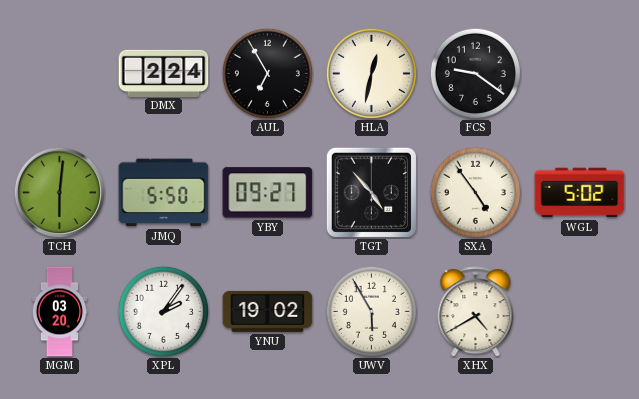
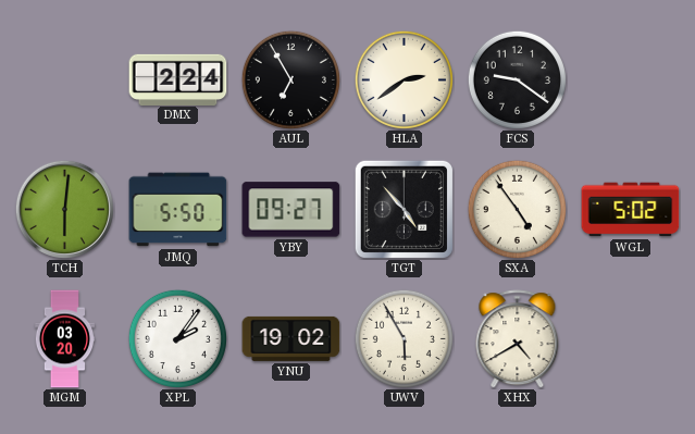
HLA: 12:32 -> 2:39 (404, 79)
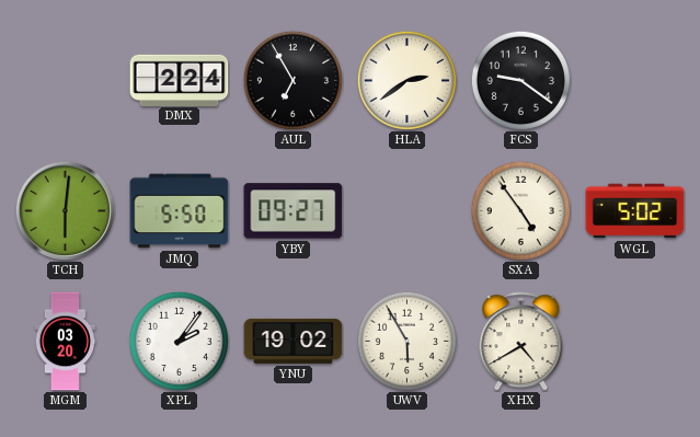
TGT: 4:53 -> none (404, 209)
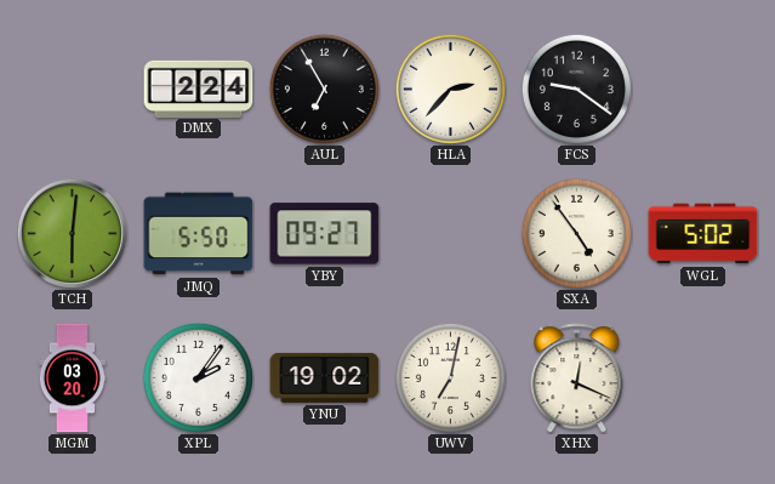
HLA: 2:39 -> 2:37 (450, 89)
UWV: 5:55 -> 7:02 (450, 377)
XHX: 4:40 -> 12:19 (577, 378)
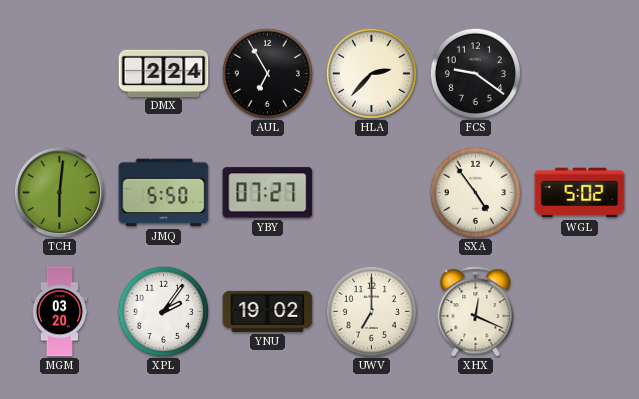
YBY: 09:27 -> 07:27 (268, 193)
UWV: 7:02 -> 7:00 (371, 311)
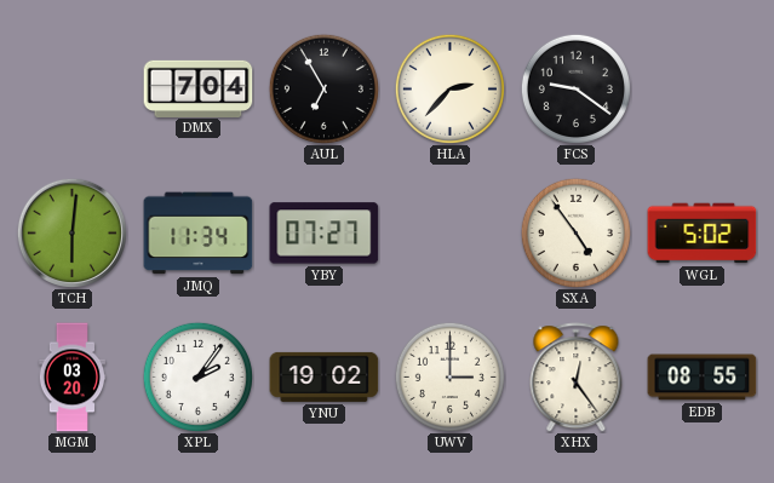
DMX: 2:24 -> 7:04 (199, 88)
JMQ: 5:50 -> 11:34 (199, 234)
UWV: 7:00 -> 3:00 (449, 376)
XHX: 12:19 -> 12:24 (577, 378)
EDB: none -> 08:55 (703, 378)
